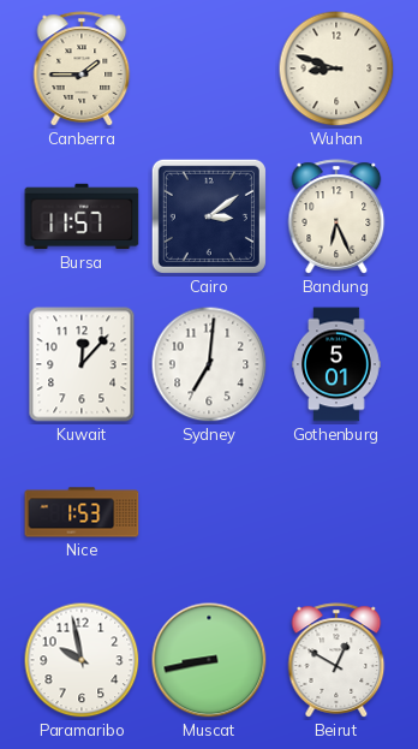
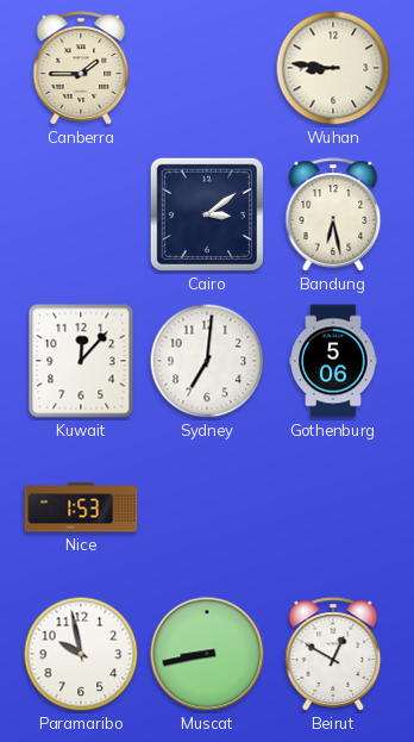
Wuhan: 8:48 -> 8:46 (333, 68)
Bursa: 11:57 -> none (82, 216)
Bandung: 6:26 -> 6:28 (333, 214)
Gothenburg: 5:01 -> 5:06 (333, 361)
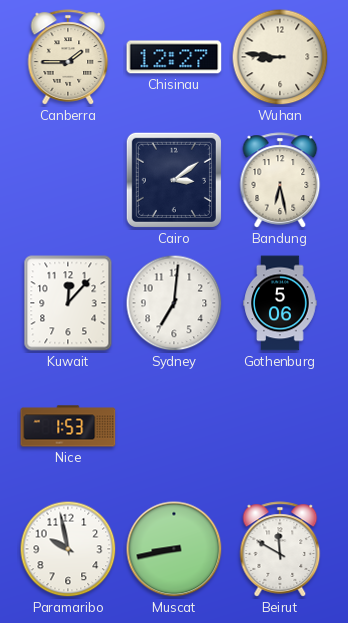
Chisinau: none -> 12:27 (174, 57)
Beirut: 12:50 -> 11:50 (280, 549)
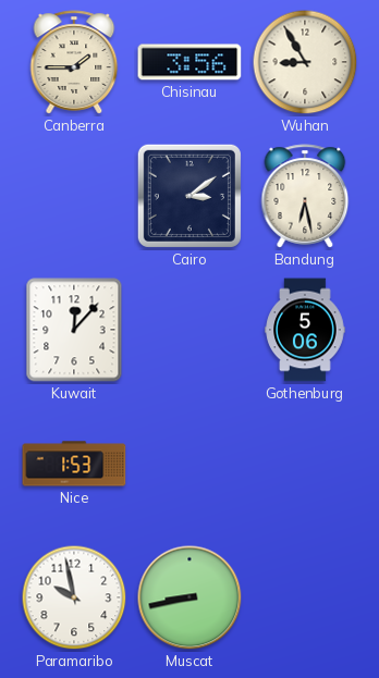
Chisinau: 12:27 -> 3:56 (189, 62)
Wuhan: 8:46 -> 8:55 (305, 62)
Sydney: 7:01 -> none (174, 303)
Beirut: 11:50 -> none (280, 549)
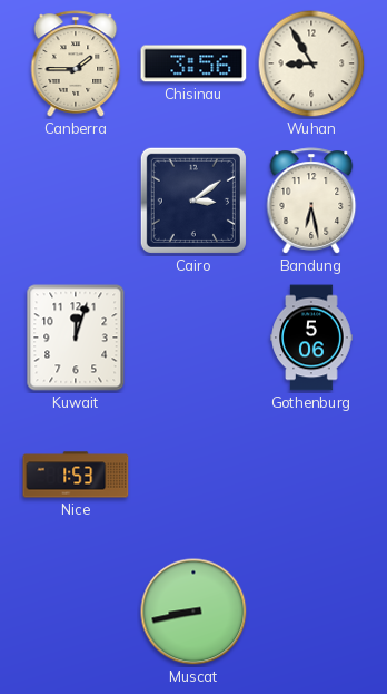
Kuwait: 12:07 -> 12:03 (76, 338)
Paramaribo: 9:58 -> none (74, 597)
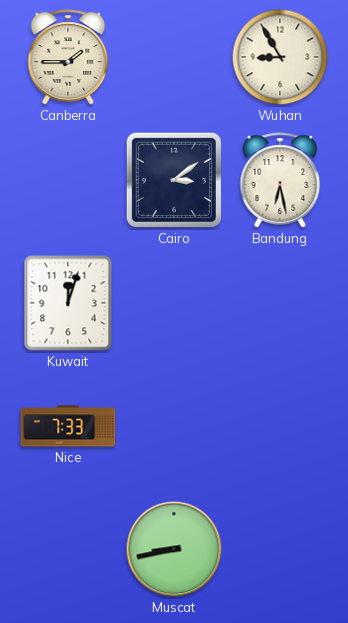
Chisinau: 3:56 -> none (193, 63)
Gothenburg: 5:06 -> none (311, 338)
Nice: 1:53 -> 7:33 (68, 426)
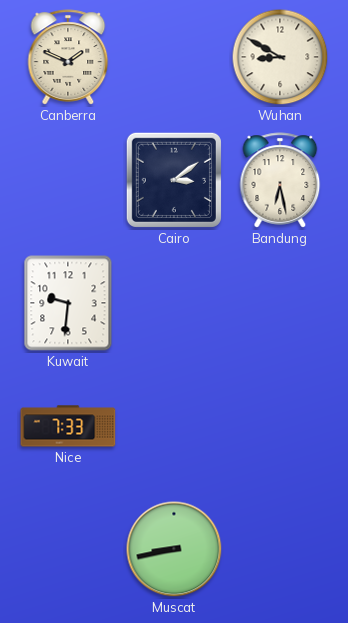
Canberra: 1:45 -> 1:49 (68, 57)
Wuhan: 8:55 -> 8:50 (280, 57)
Kuwait: 12:03 -> 9:31 (68, 303)
